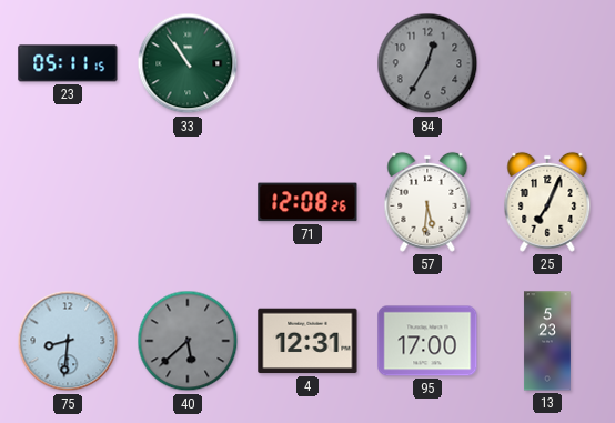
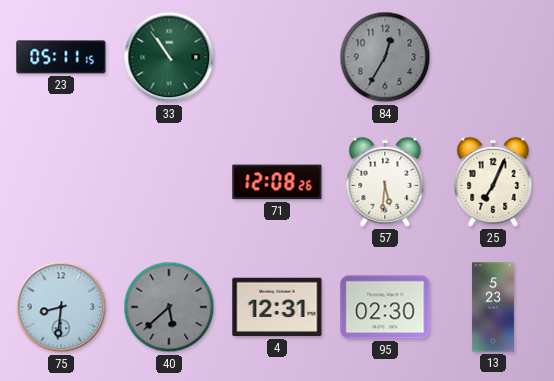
95: 17:00 -> 02:30 (385, 307)
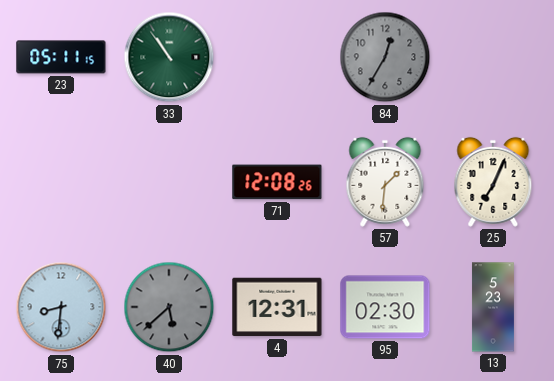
57: 5:31 -> 1:31 (385, 182)
